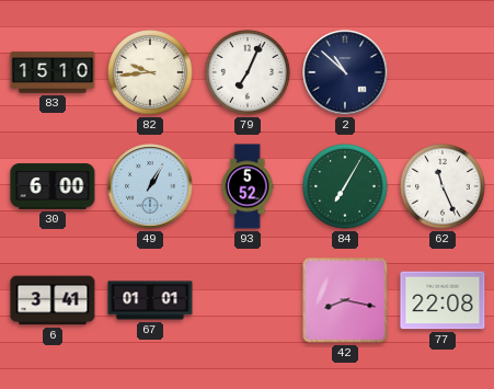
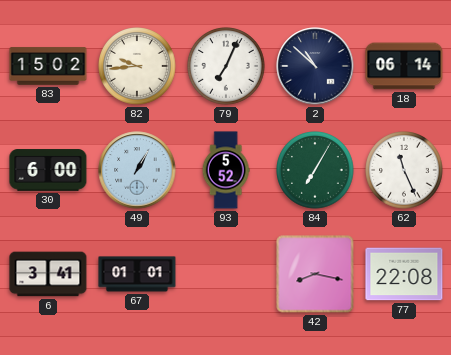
83: 15:10 -> 15:02 (48, 66)
18: none -> 06:14 (404, 66)
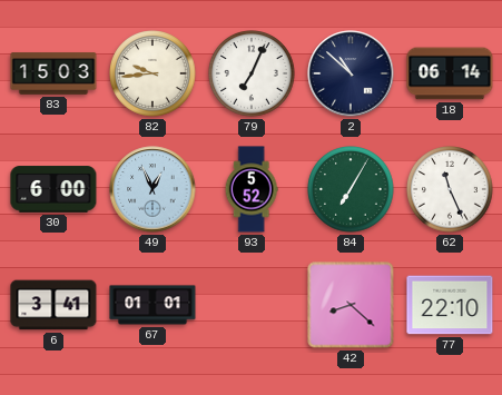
83: 15:02 -> 15:03 (53, 73)
49: 1:05 -> 12:56 (152, 189)
42: 8:17 -> 8:22 (351, 305)
77: 22:08 -> 22:10 (450, 305)
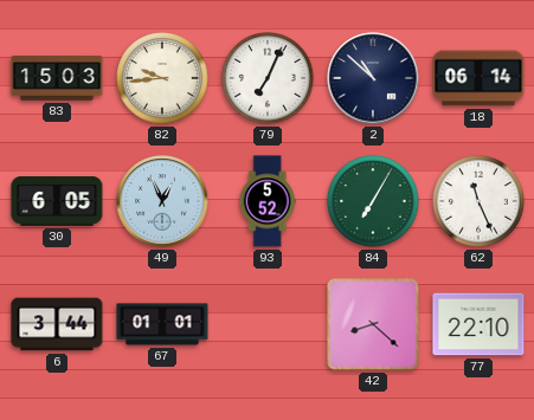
30: 6:00 -> 6:05 (57, 201)
6: 3:41 -> 3:44 (57, 324)
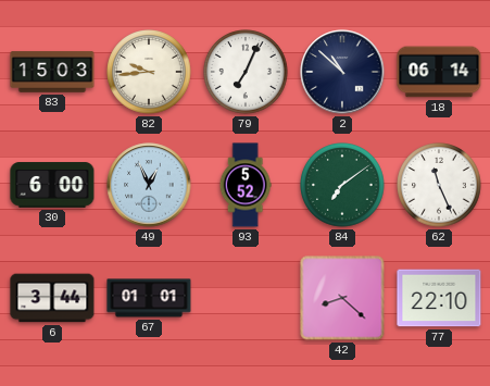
30: 6:05 -> 6:00 (52, 185)
84: 7:05 -> 7:09 (342, 185)
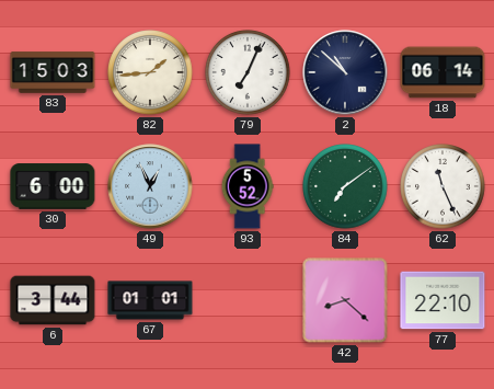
82: 9:44 -> 1:44 (150, 72)
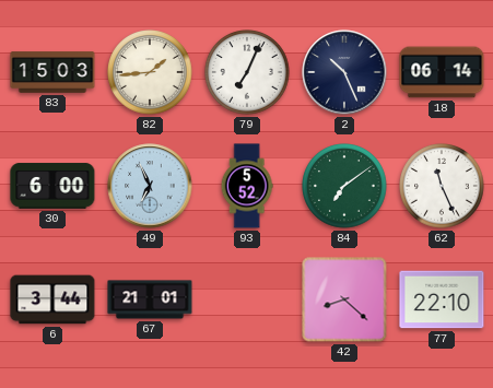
2: 10:52 -> 10:26 (344, 72)
49: 12:56 -> 6:56 (150, 186)
67: 01:01 -> 21:01 (150, 299)
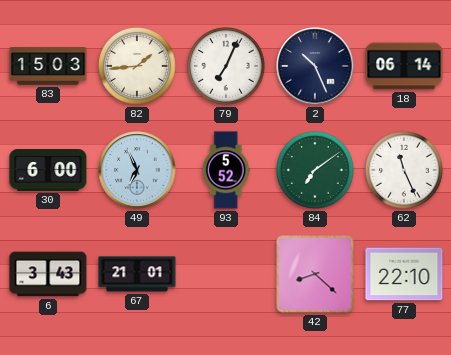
6: 3:44 -> 3:43 (48, 274)
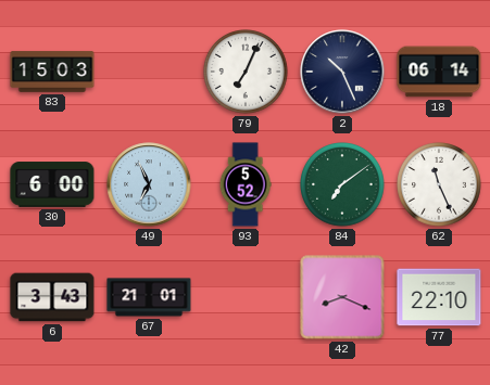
82: 1:44 -> none (137, 66)
42: 8:22 -> 8:19 (342, 297)
